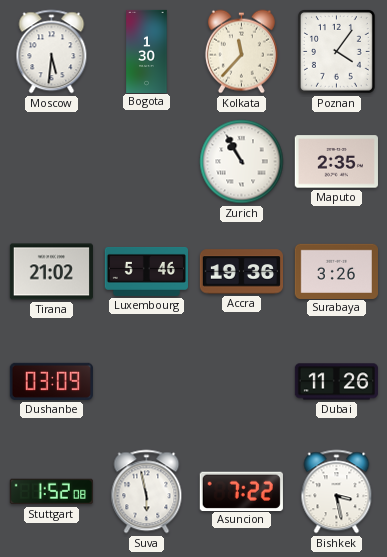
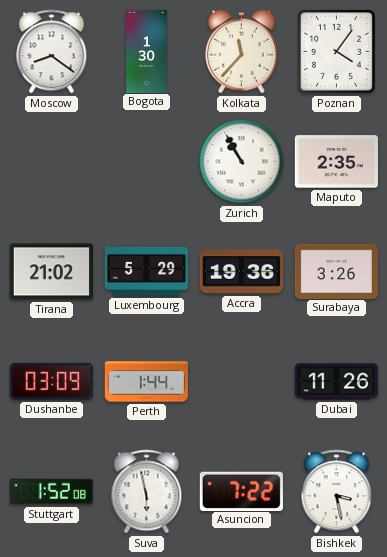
Moscow: 5:31 -> 8:21 (52, 52)
Luxembourg: 5:46 -> 5:29 (146, 271)
Perth: none -> 1:44 (146, 382)
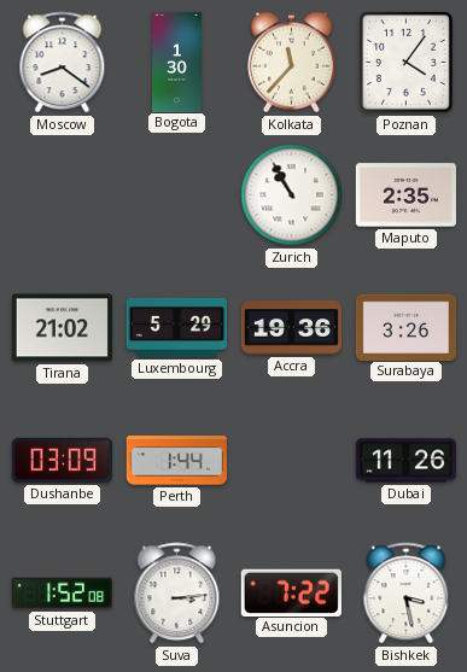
Suva: 5:58 -> 3:14 (177, 594)
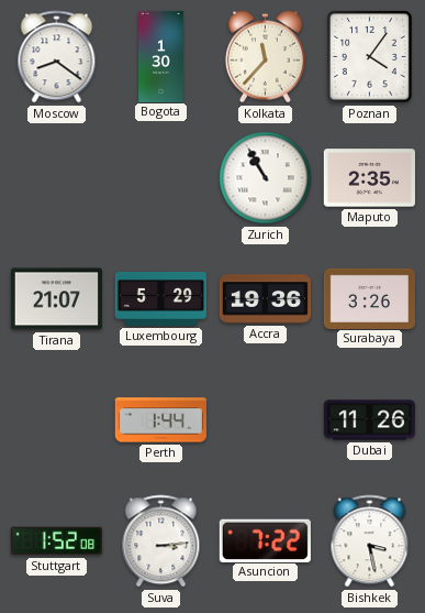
Tirana: 21:02 -> 21:07 (56, 299)
Dushanbe: 03:09 -> none (62, 460)
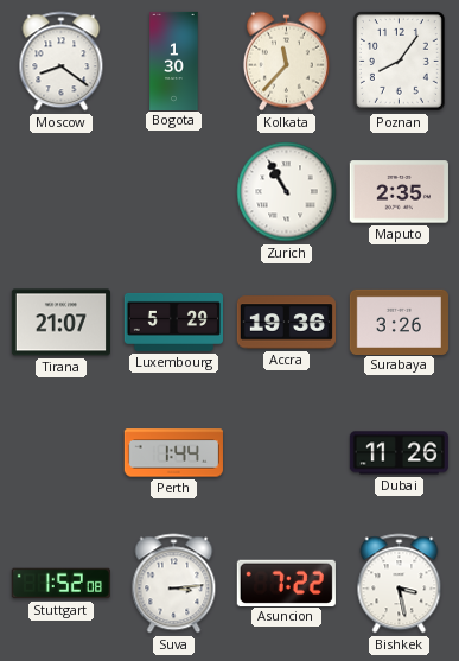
Poznan: 4:06 -> 8:06 (399, 61)
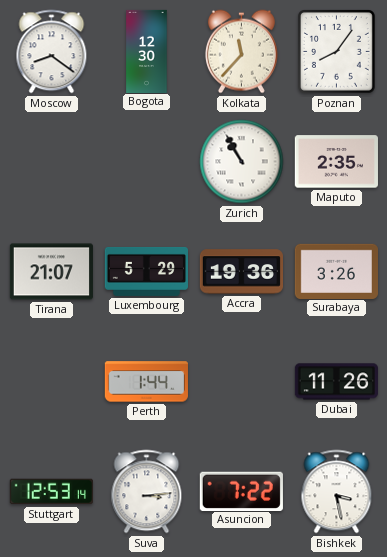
Bogota: 1:30 -> 12:30 (147, 51)
Stuttgart: 1:52 -> 12:53 (51, 492)
